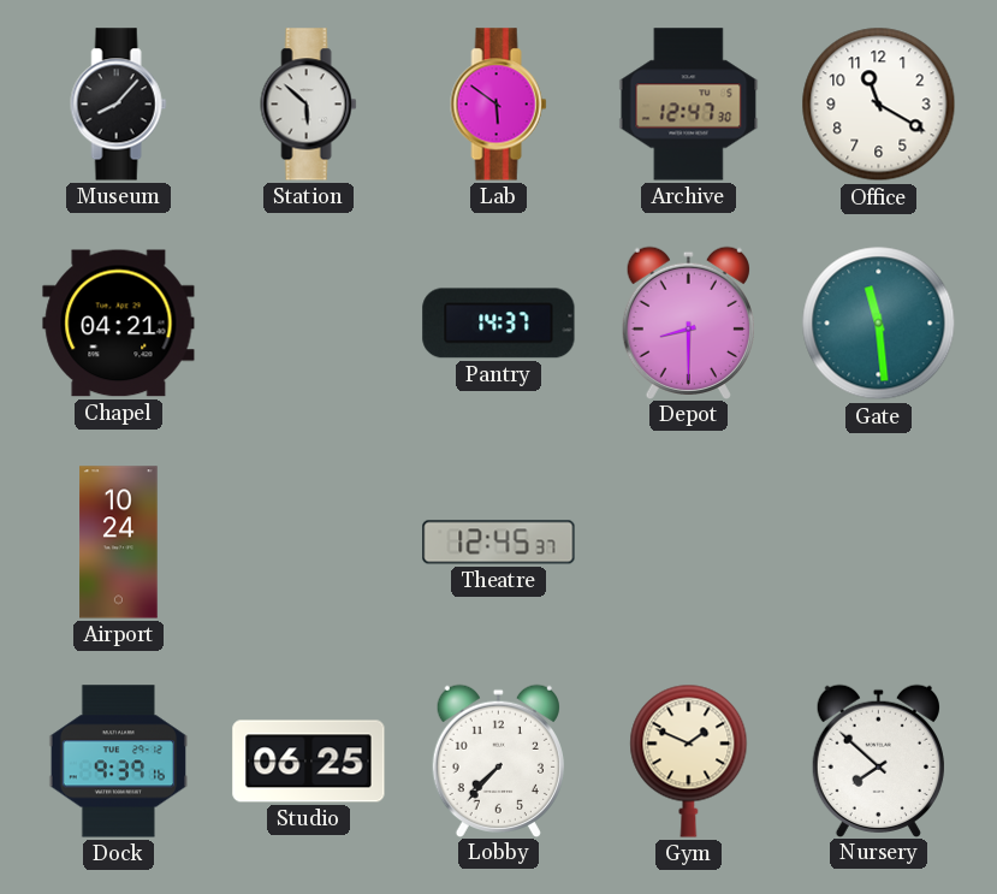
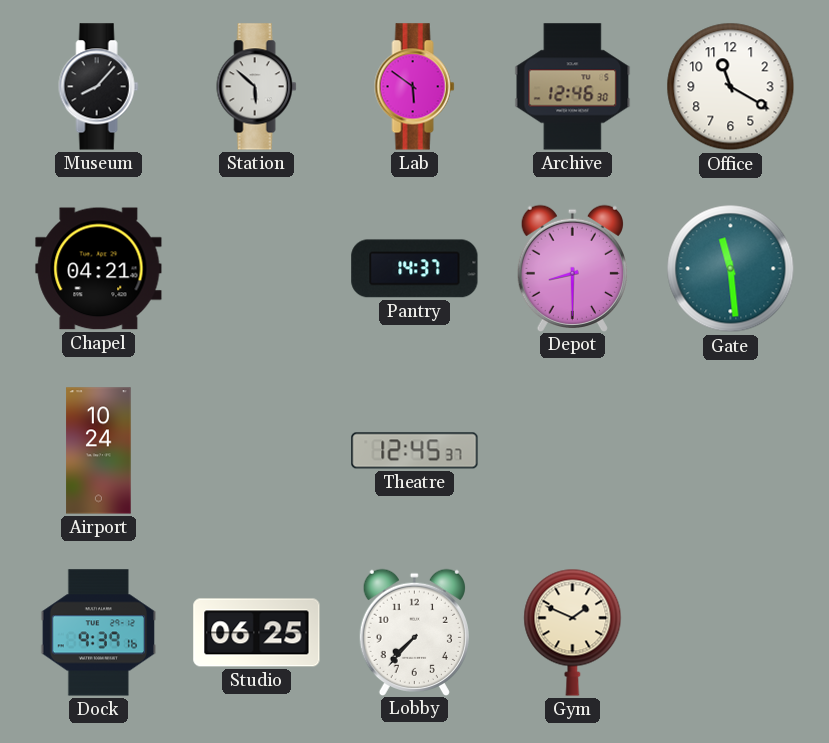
Archive: 12:47 -> 12:46 (573, 87)
Nursery: 7:52 -> none (878, 760)
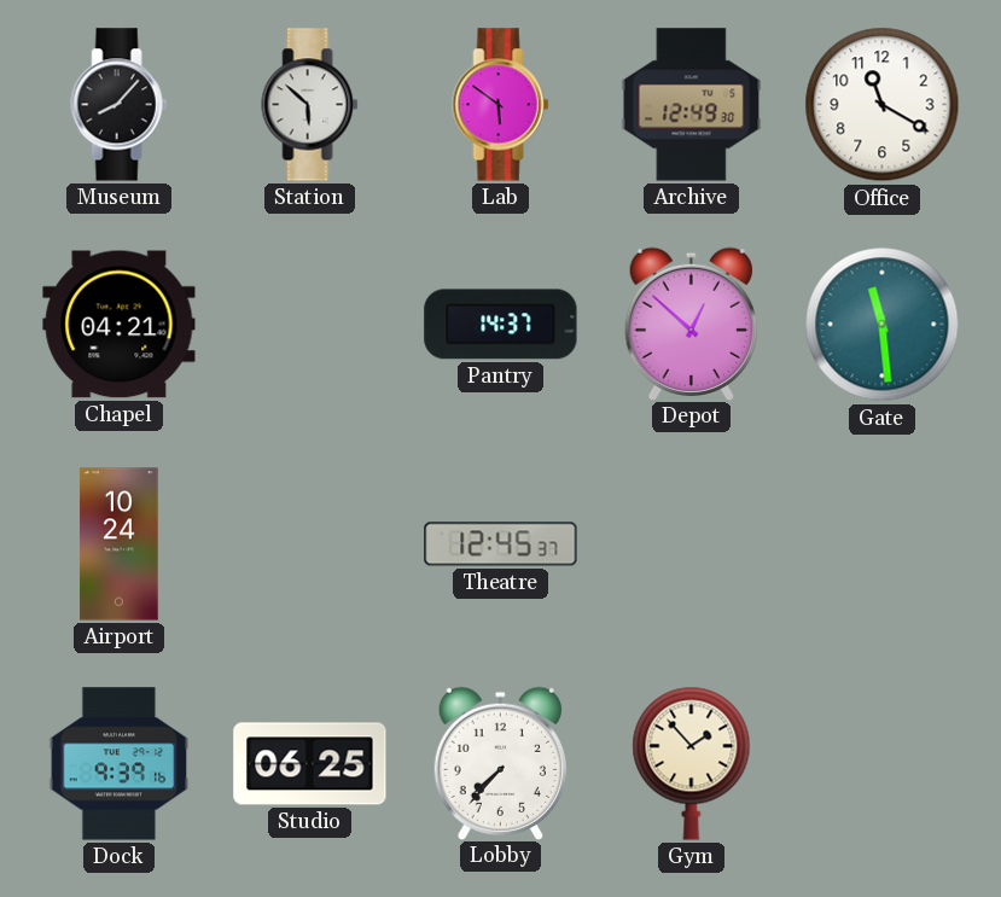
Archive: 12:46 -> 12:49 (692, 105)
Depot: 8:30 -> 12:52 (691, 324)
Gym: 1:49 -> 1:53 (692, 763)
